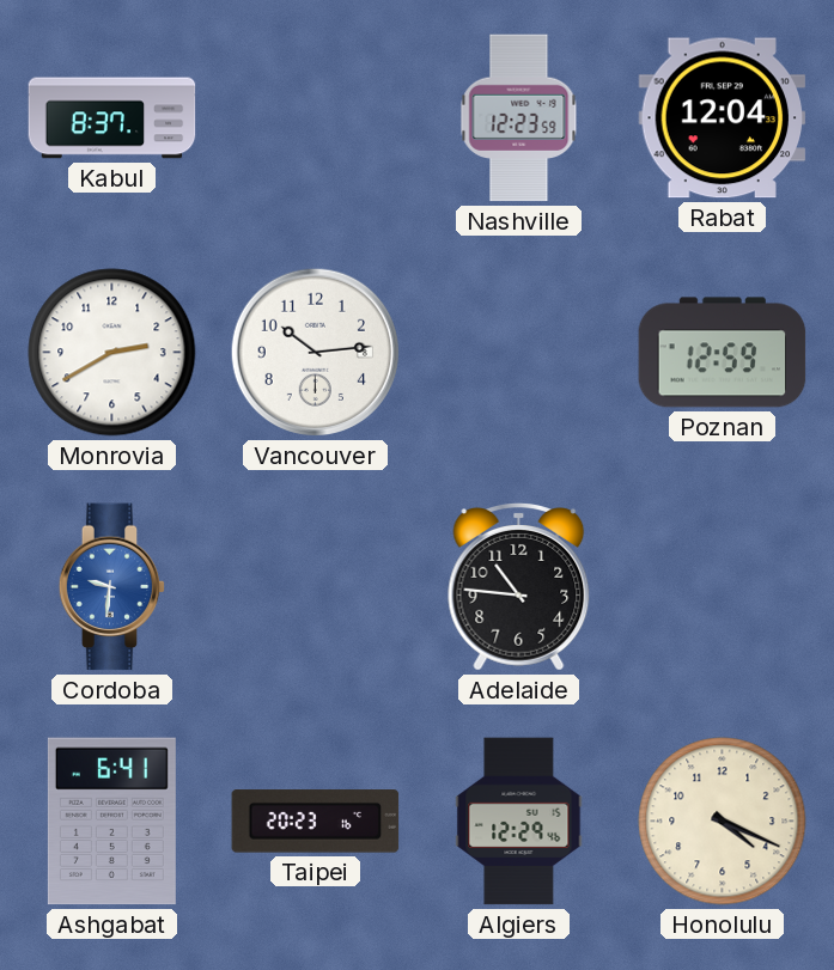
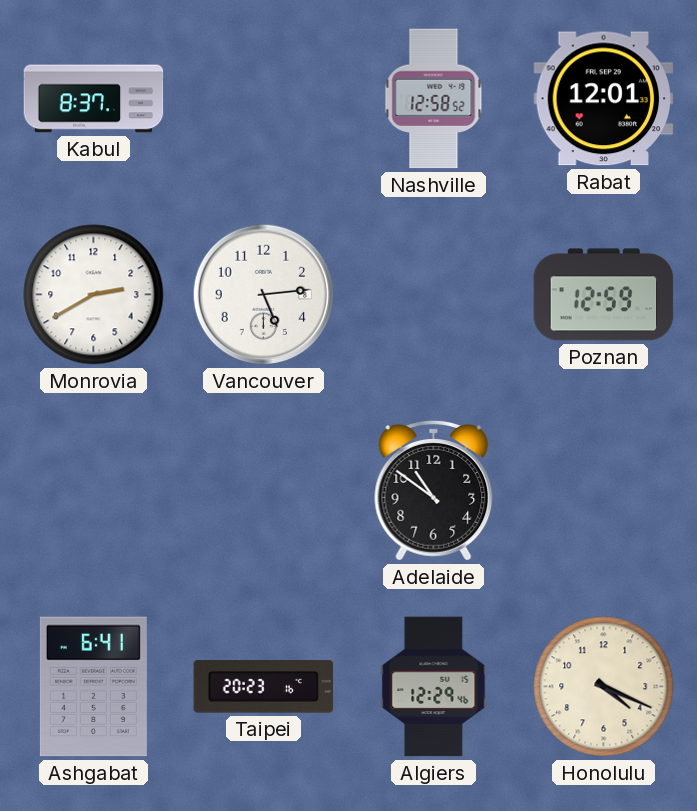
Nashville: 12:23 -> 12:58 (434, 99)
Rabat: 12:04 -> 12:01 (604, 99)
Vancouver: 10:14 -> 5:14 (263, 294)
Cordoba: 9:31 -> none (112, 587)
Adelaide: 10:46 -> 10:51 (434, 491)
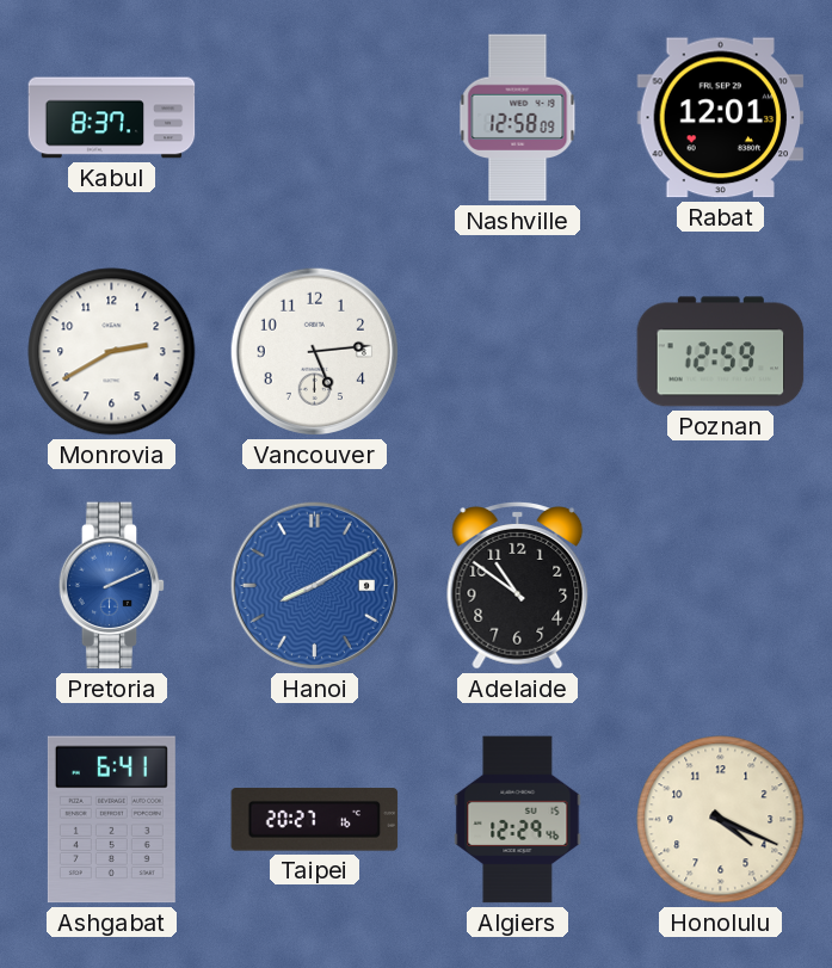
Nashville: 12:58:52 -> 12:58:09 (518, 118)
Pretoria: none -> 2:11 (112, 586)
Hanoi: none -> 8:10 (314, 585)
Taipei: 20:23 -> 20:27 (315, 820)
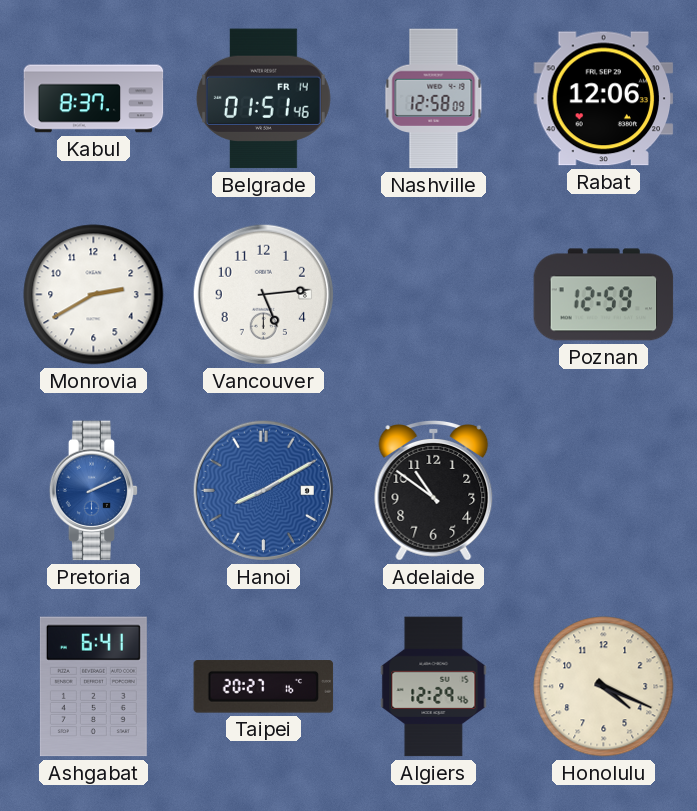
Belgrade: none -> 01:51 (263, 99)
Rabat: 12:01 -> 12:06 (604, 99)
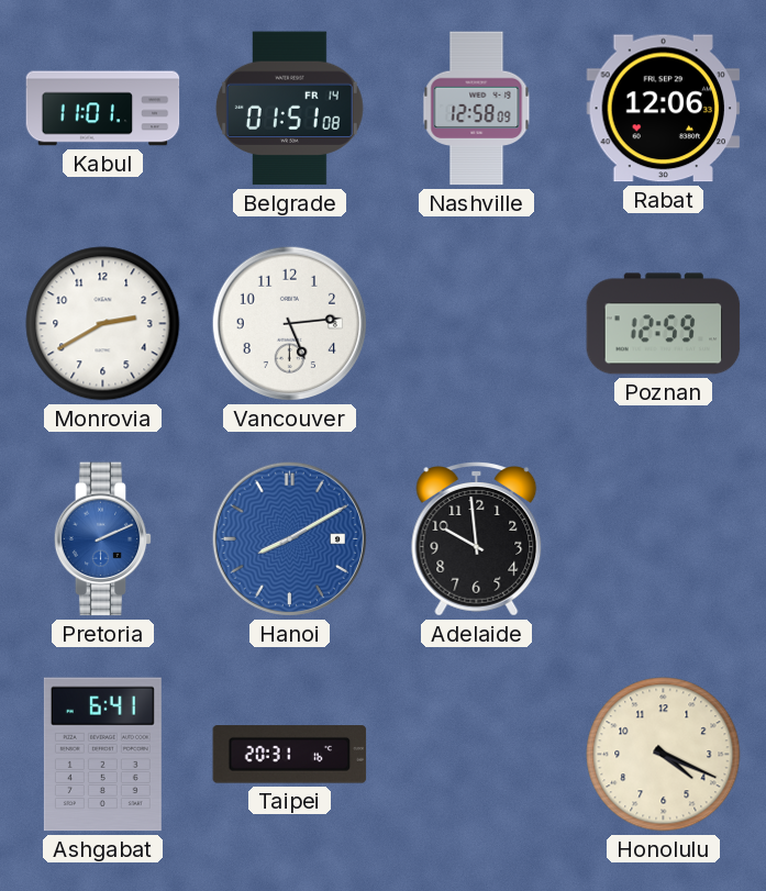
Kabul: 8:37 -> 11:01 (103, 109)
Belgrade: 01:51:46 -> 01:51:08 (289, 109)
Adelaide: 10:51 -> 9:59 (477, 539)
Taipei: 20:27 -> 20:31 (290, 755)
Algiers: 12:29 -> none (434, 687)
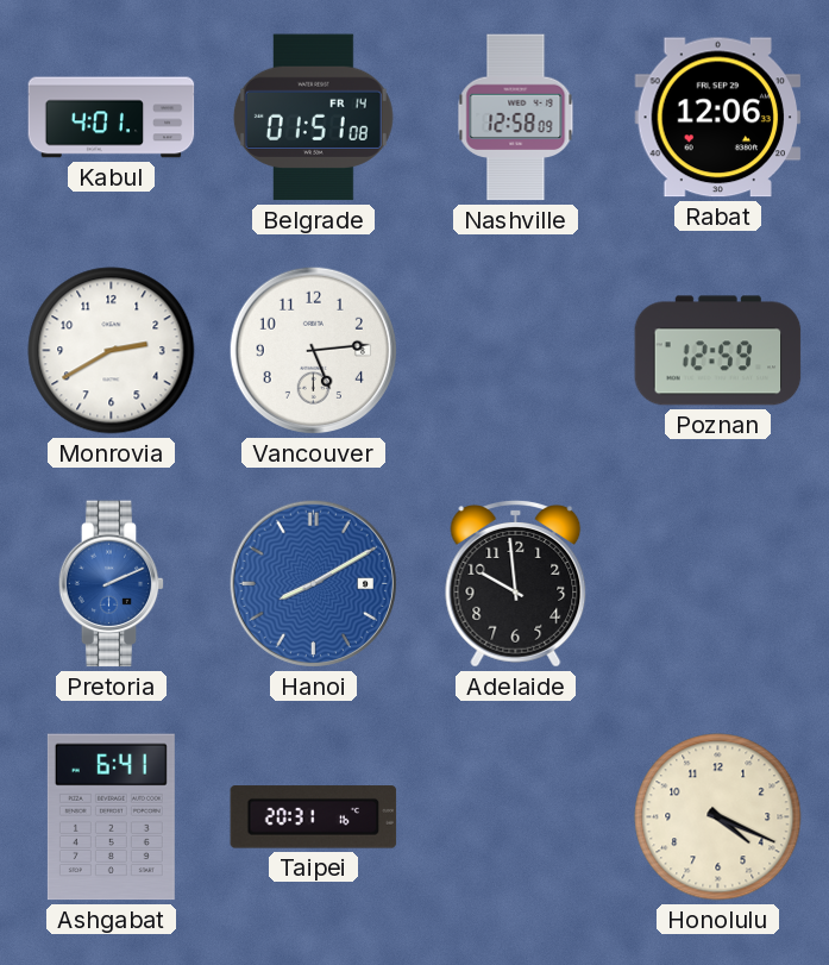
Kabul: 11:01 -> 4:01 (112, 118)
